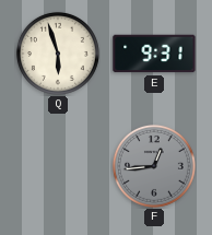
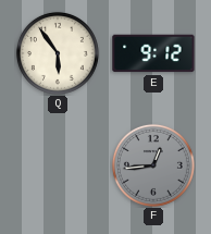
Q: 5:57 -> 5:54 (58, 53)
E: 9:31 -> 9:12 (153, 53)
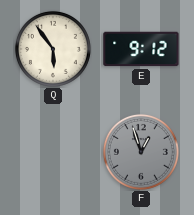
F: 12:44 -> 12:57 (141, 152)
